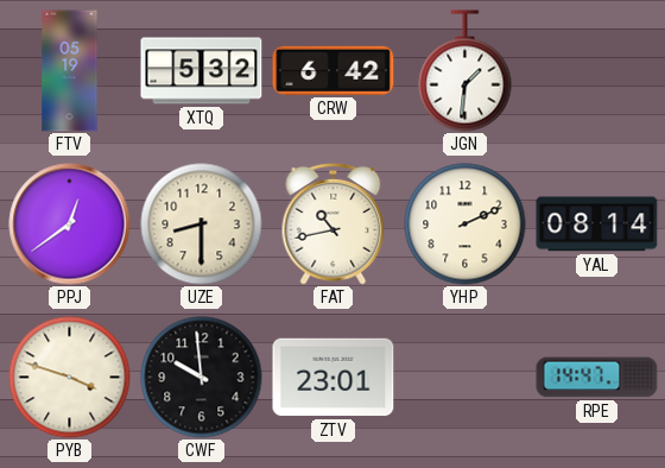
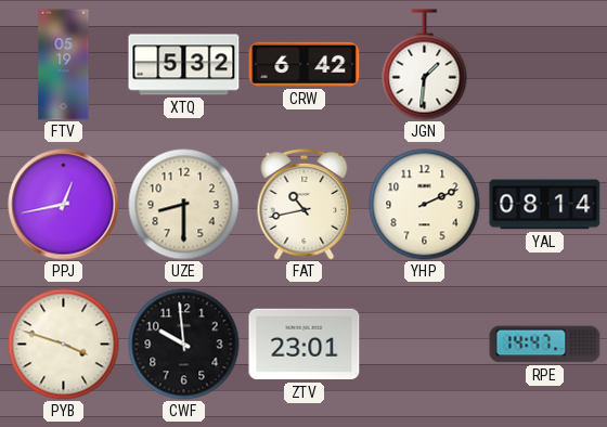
PPJ: 12:39 -> 12:43 (64, 205)
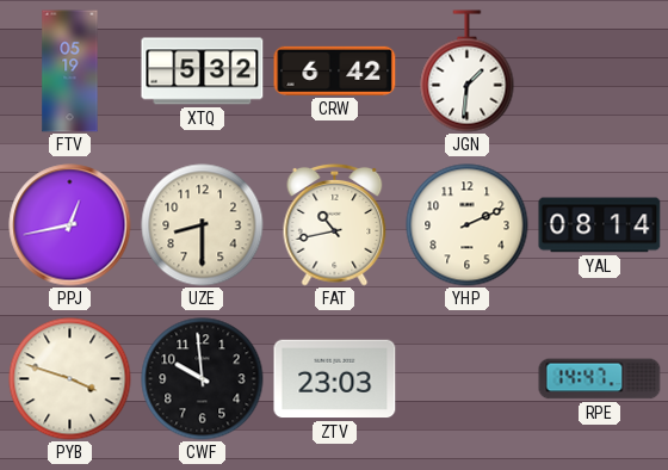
ZTV: 23:01 -> 23:03 (335, 379)
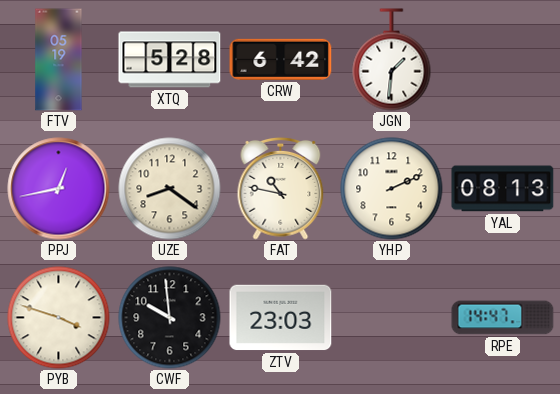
XTQ: 5:32 -> 5:28 (170, 60)
UZE: 8:30 -> 8:21 (170, 189)
FAT: 10:43 -> 10:47 (281, 188)
YAL: 08:14 -> 08:13 (503, 189)
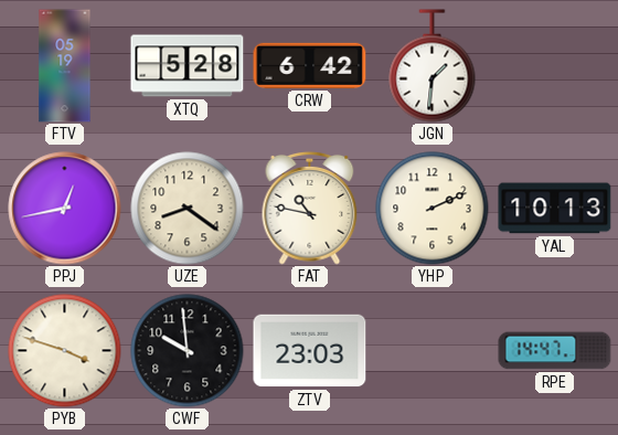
YAL: 08:13 -> 10:13 (555, 209)
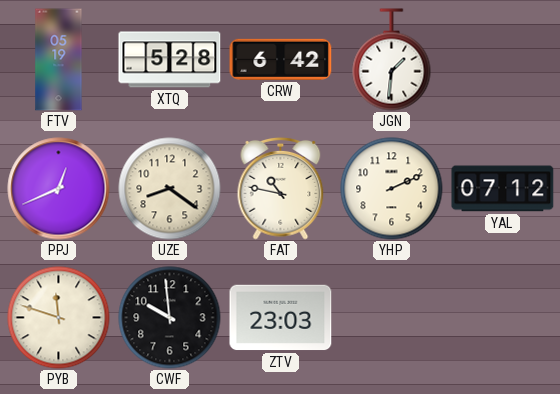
PPJ: 12:43 -> 12:41 (59, 189)
YAL: 10:13 -> 07:12 (503, 189)
PYB: 3:48 -> 11:48 (59, 318)
RPE: 14:47 -> none (555, 351)
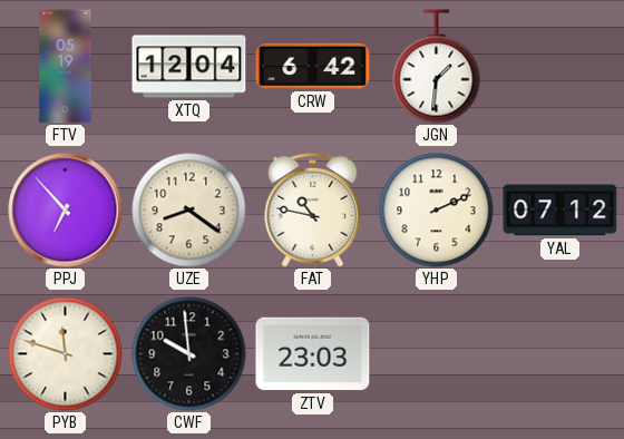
XTQ: 5:28 -> 12:04 (189, 67)
PPJ: 12:41 -> 6:53 (66, 211)
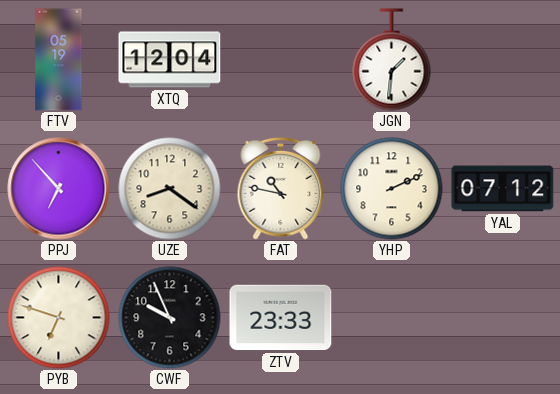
CRW: 6:42 -> none (313, 66)
PYB: 11:48 -> 6:48 (59, 318)
CWF: 9:59 -> 9:56 (170, 318)
ZTV: 23:03 -> 23:33 (281, 318)
